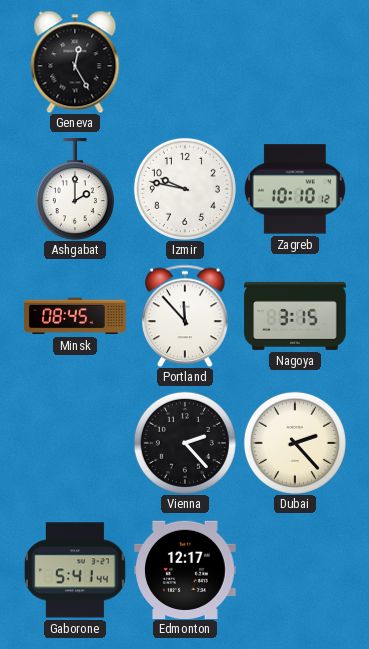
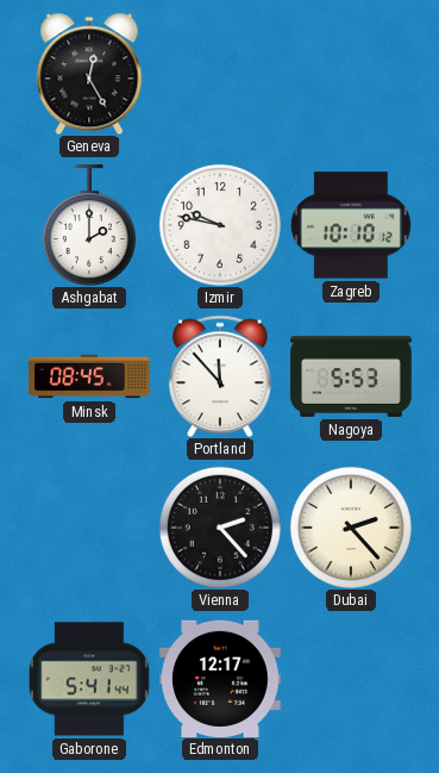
Nagoya: 3:15 -> 5:53 (351, 376)
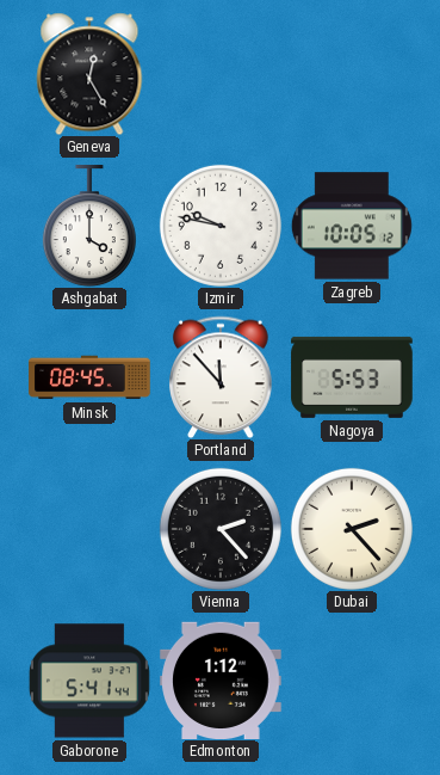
Ashgabat: 2:00 -> 4:00 (89, 226)
Zagreb: 10:10 -> 10:05 (352, 226)
Edmonton: 12:17 -> 1:12 (221, 679)
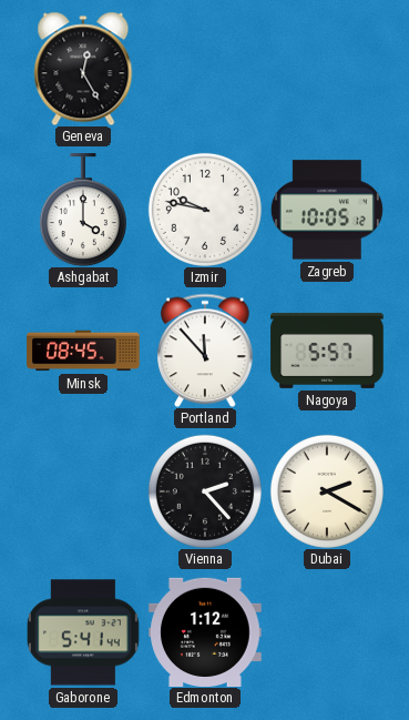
Nagoya: 5:53 -> 5:57 (327, 351)
Dubai: 2:23 -> 2:20 (327, 491)
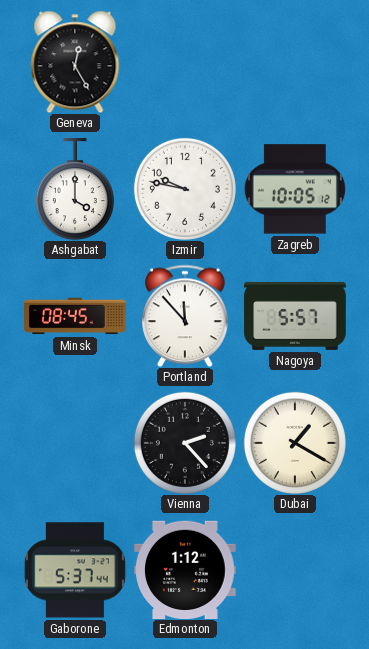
Dubai: 2:20 -> 1:20 (295, 443)
Gaborone: 5:41 -> 5:37 (75, 570)
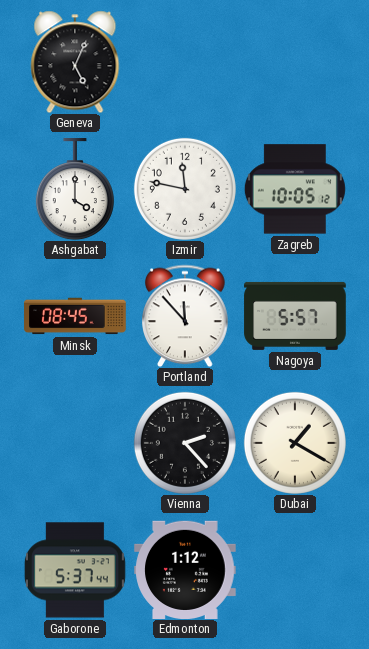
Geneva: 12:25 -> 5:04 (75, 62)
Izmir: 9:47 -> 11:47 (185, 189)
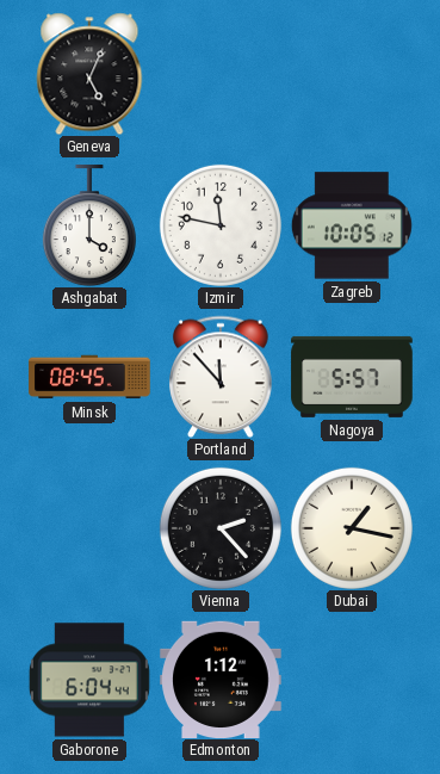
Dubai: 1:20 -> 1:17 (352, 528)
Gaborone: 5:37 -> 6:04 (89, 680)
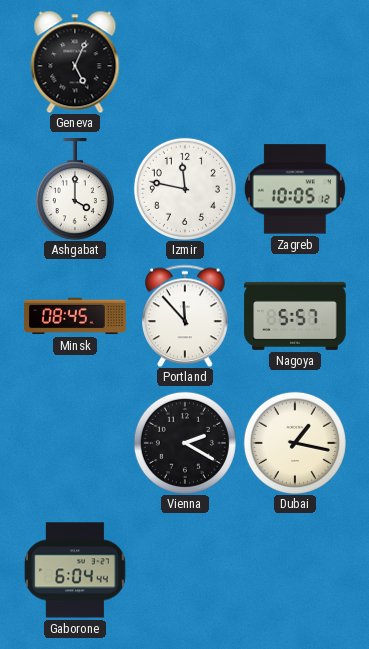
Vienna: 2:23 -> 2:20 (185, 443)
Edmonton: 1:12 -> none (221, 679)
